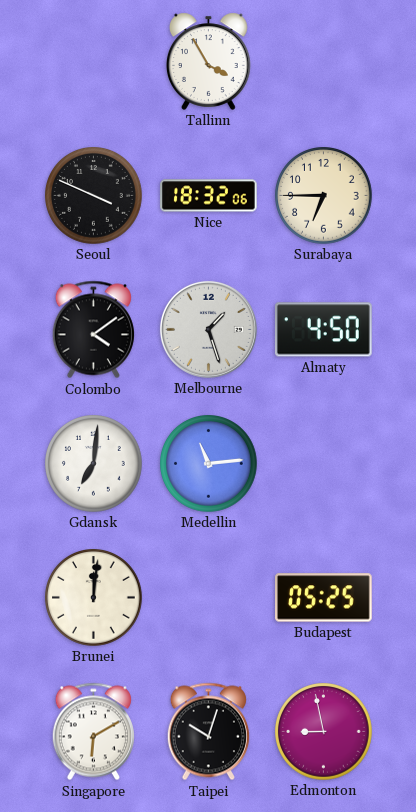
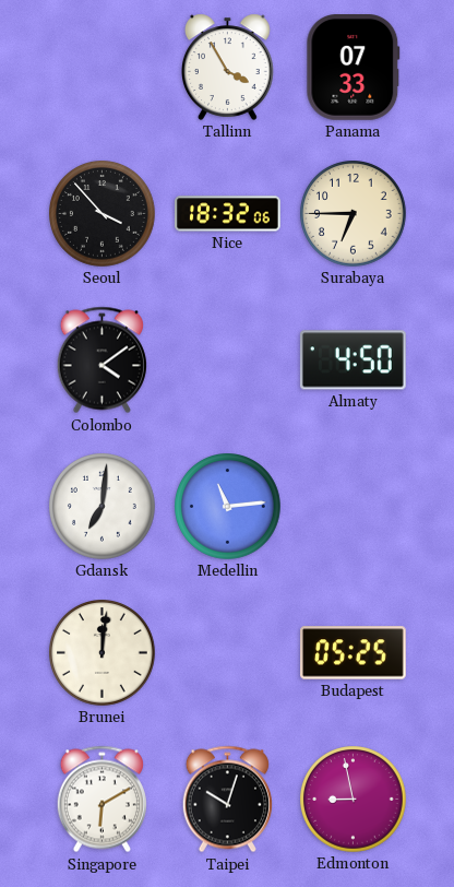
Panama: none -> 07:33 (354, 68)
Seoul: 3:49 -> 3:53 (103, 214)
Melbourne: 1:27 -> none (208, 329)
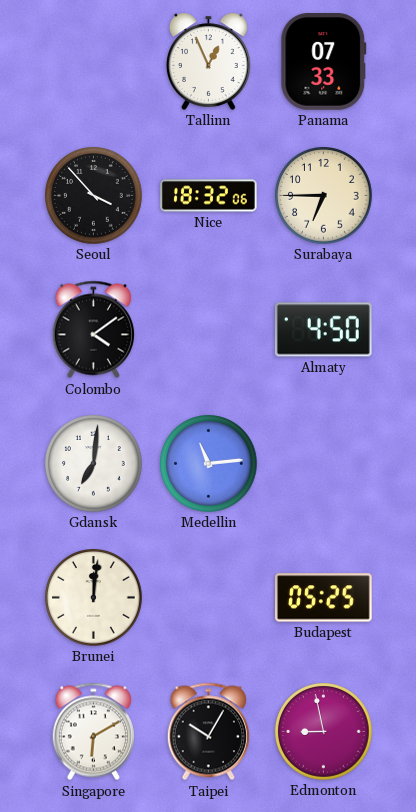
Tallinn: 3:55 -> 12:56 (208, 61)
Taipei: 10:03 -> 10:05 (208, 732)
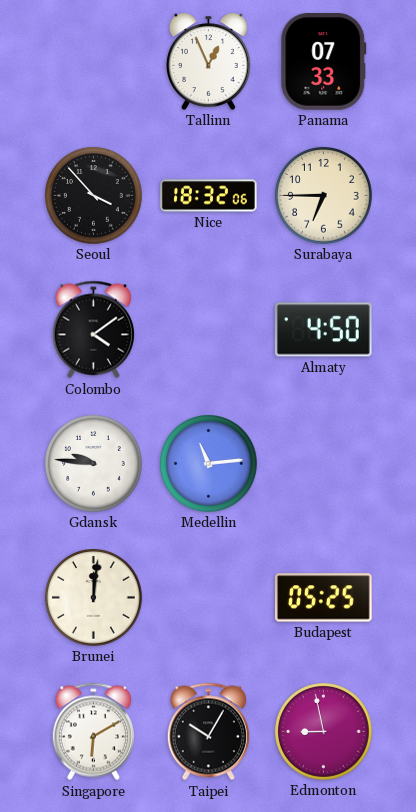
Gdansk: 7:01 -> 9:46 (94, 464)
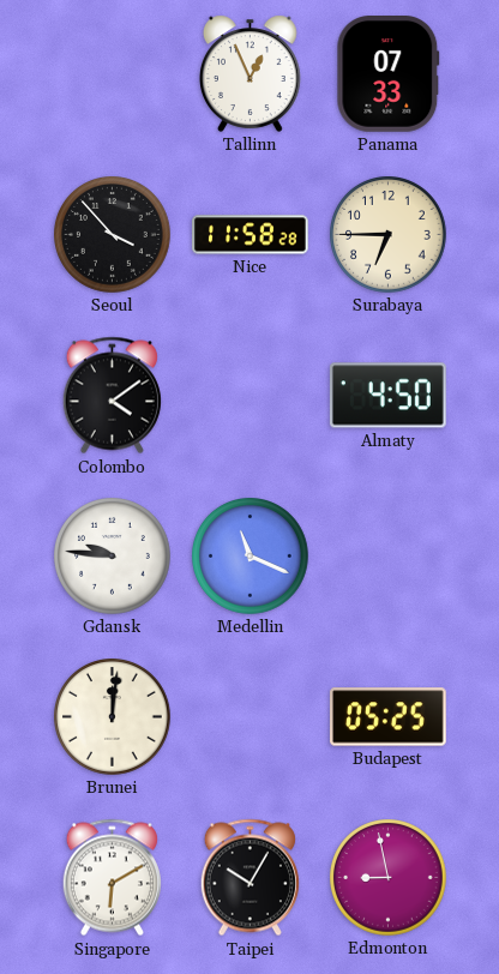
Nice: 18:32 -> 11:58 (251, 235)
Medellin: 11:14 -> 11:19 (251, 557)
